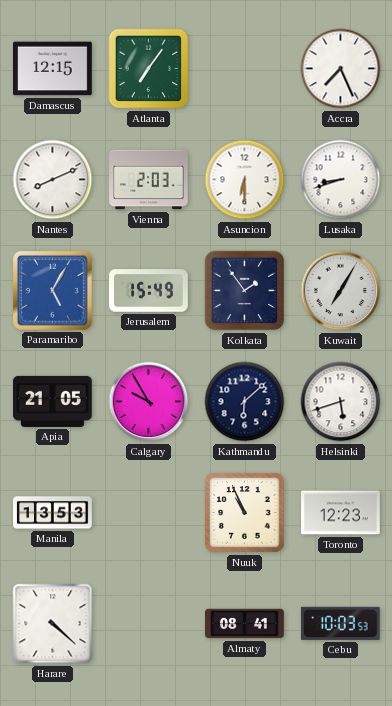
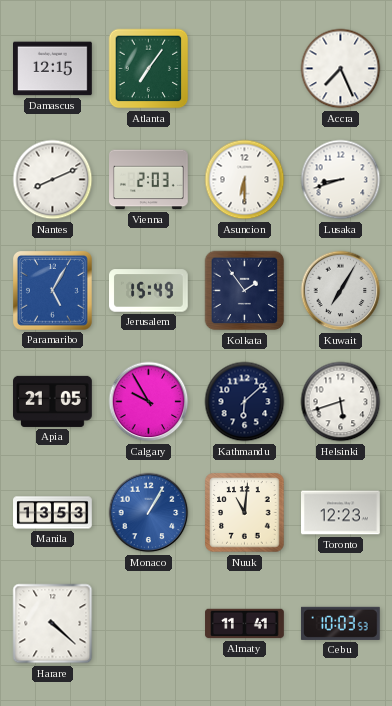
Monaco: none -> 1:05 (149, 513)
Nuuk: 10:56 -> 11:01 (245, 513)
Almaty: 08:41 -> 11:41 (245, 624)
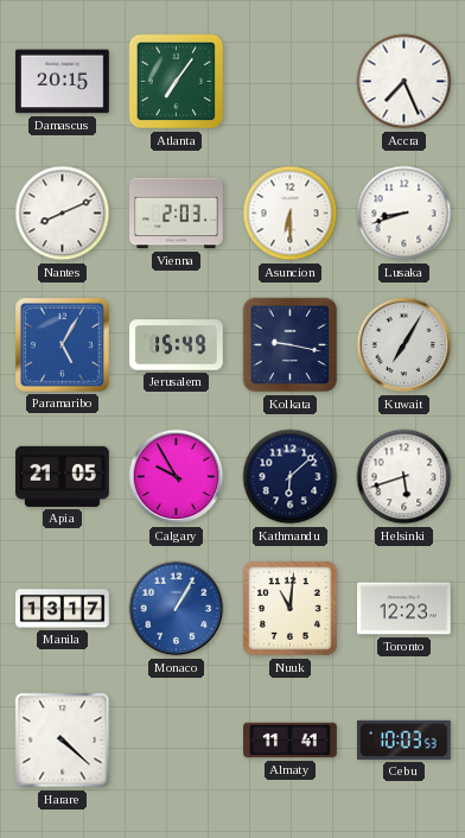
Damascus: 12:15 -> 20:15 (63, 82)
Kolkata: 1:54 -> 9:17 (291, 345)
Manila: 13:53 -> 13:17 (63, 609)
